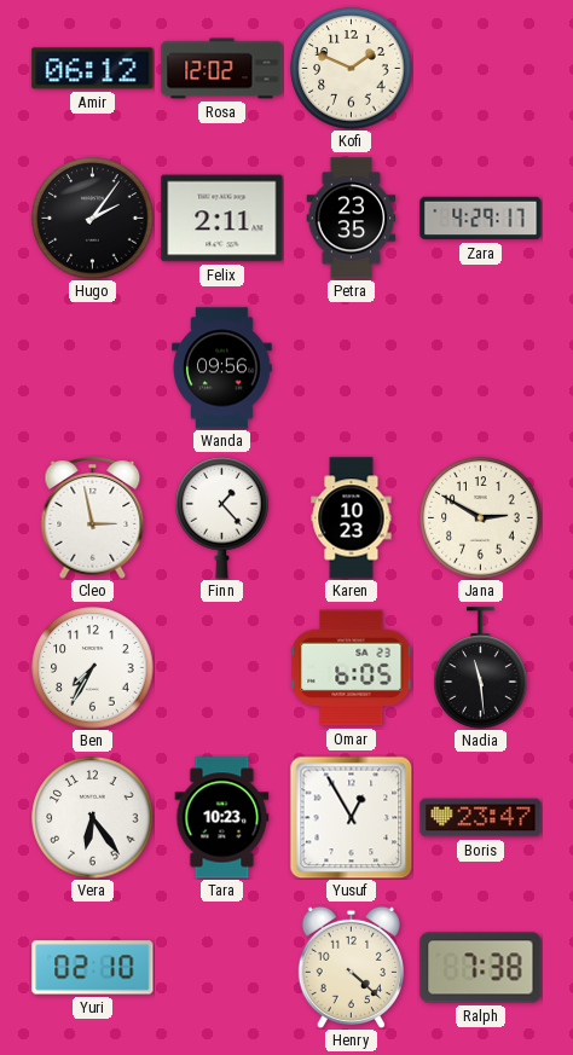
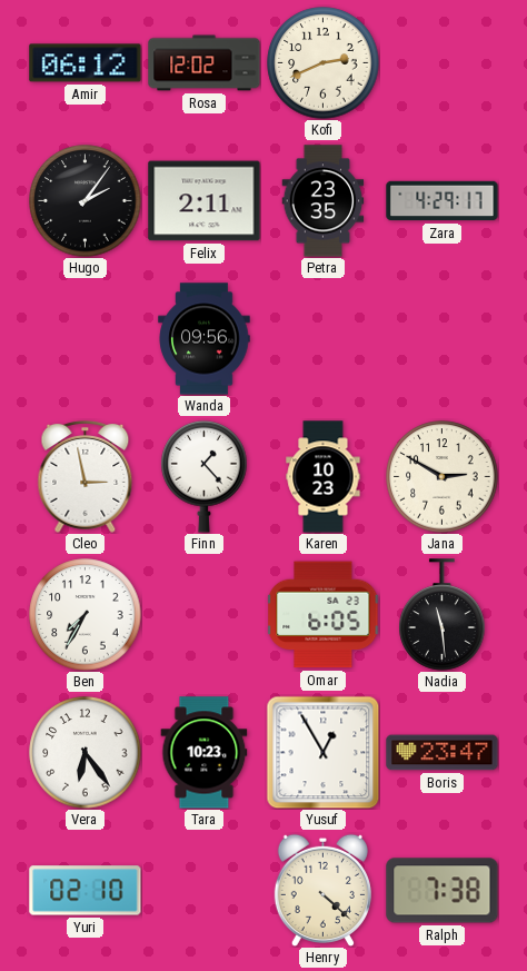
Kofi: 1:49 -> 2:41 (324, 63)
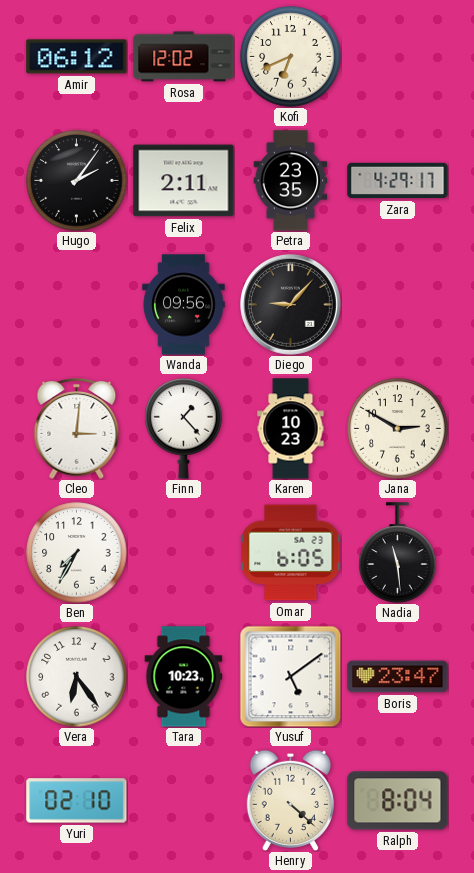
Kofi: 2:41 -> 6:41 (291, 57)
Diego: none -> 9:07 (291, 305)
Cleo: 2:58 -> 3:01 (77, 429)
Yusuf: 12:55 -> 5:09 (290, 676)
Ralph: 7:38 -> 8:04 (398, 801)
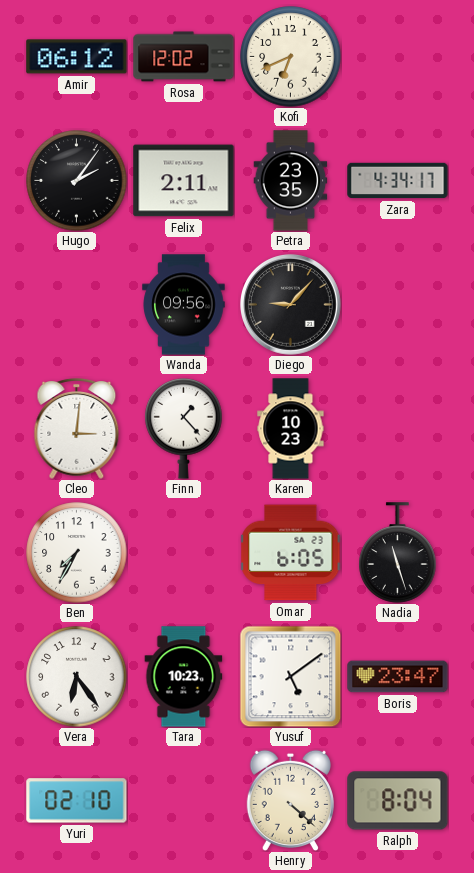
Zara: 4:29 -> 4:34 (398, 181)
Jana: 2:50 -> none (398, 429)
Nadia: 11:29 -> 11:27 (398, 553)
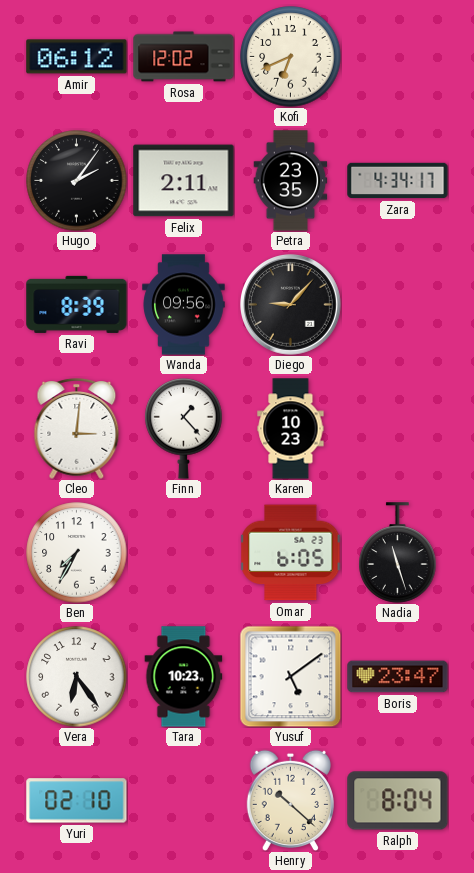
Ravi: none -> 8:39 (77, 304)
Henry: 4:22 -> 10:22 (290, 800)
